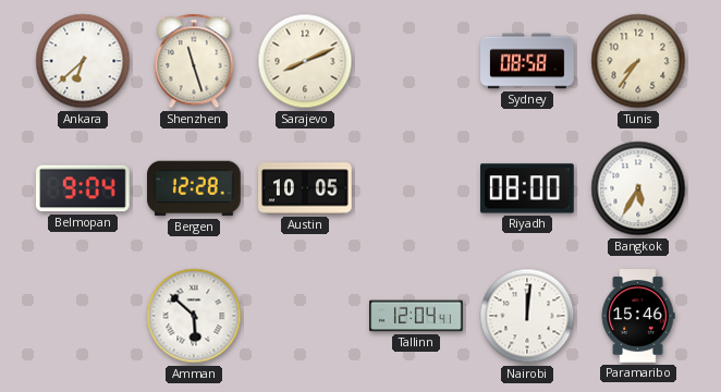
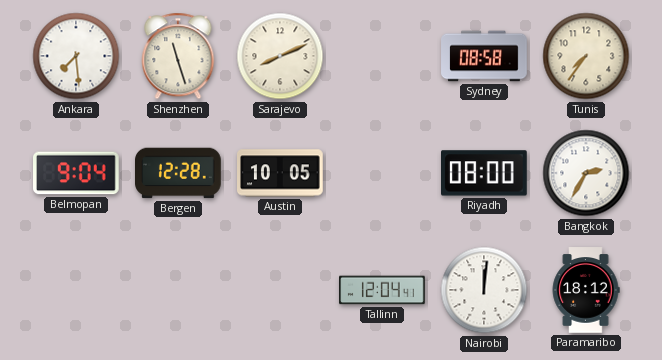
Ankara: 6:38 -> 7:29 (76, 56)
Bangkok: 5:35 -> 2:35 (586, 173)
Amman: 5:52 -> none (194, 316)
Paramaribo: 15:46 -> 18:12 (586, 290)
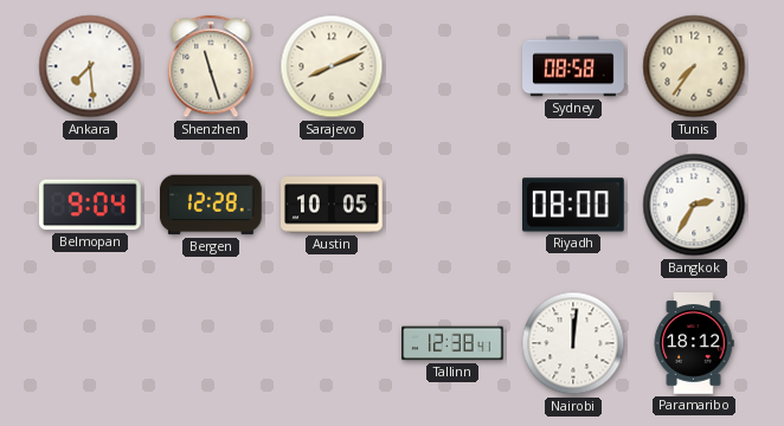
Tallinn: 12:04 -> 12:38 (452, 343)
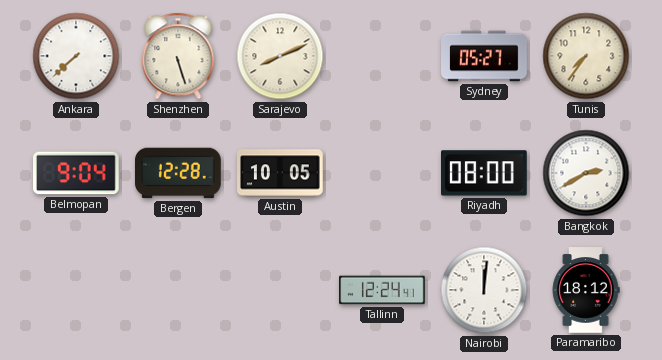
Ankara: 7:29 -> 7:38 (76, 56)
Shenzhen: 11:27 -> 5:27 (178, 56)
Sydney: 08:58 -> 05:27 (484, 56)
Bangkok: 2:35 -> 2:40 (586, 173)
Tallinn: 12:38 -> 12:24 (382, 290)
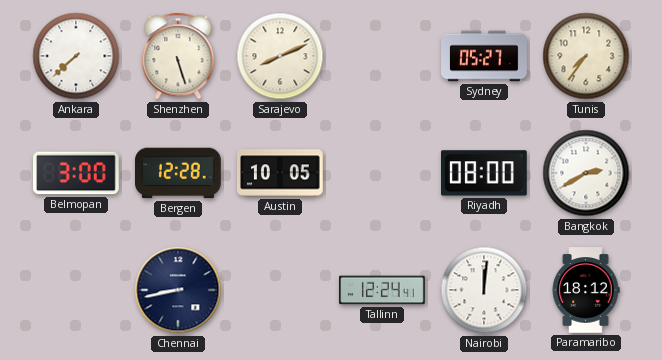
Belmopan: 9:04 -> 3:00 (77, 173)
Chennai: none -> 8:43 (178, 290)
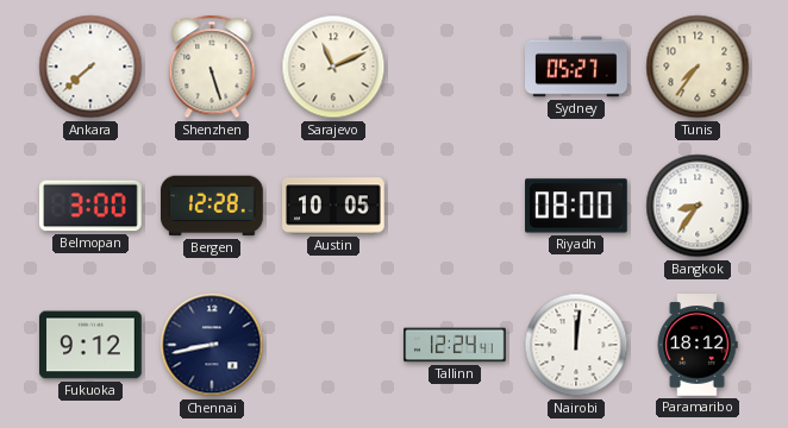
Sarajevo: 8:11 -> 11:11 (333, 67)
Bangkok: 2:40 -> 8:36 (698, 206)
Fukuoka: none -> 9:12 (92, 345)
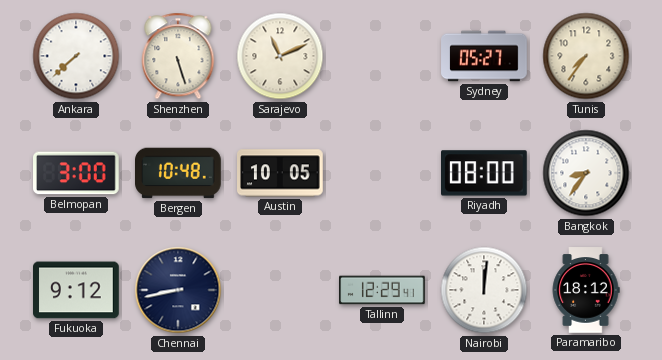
Bergen: 12:28 -> 10:48 (178, 173)
Tallinn: 12:24 -> 12:29 (382, 290)
